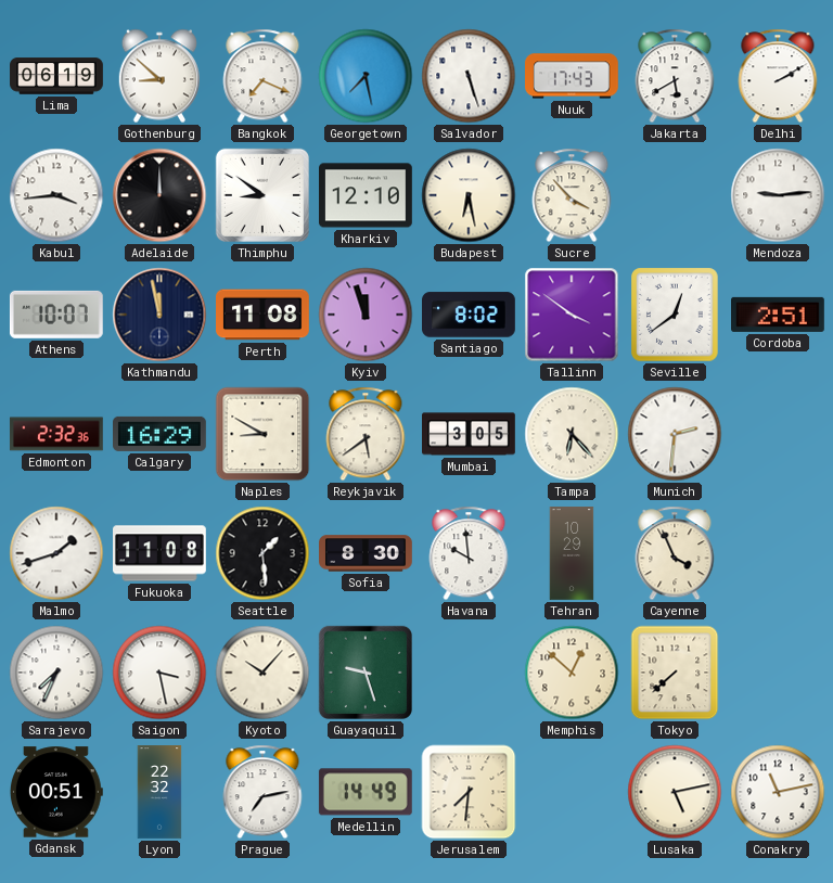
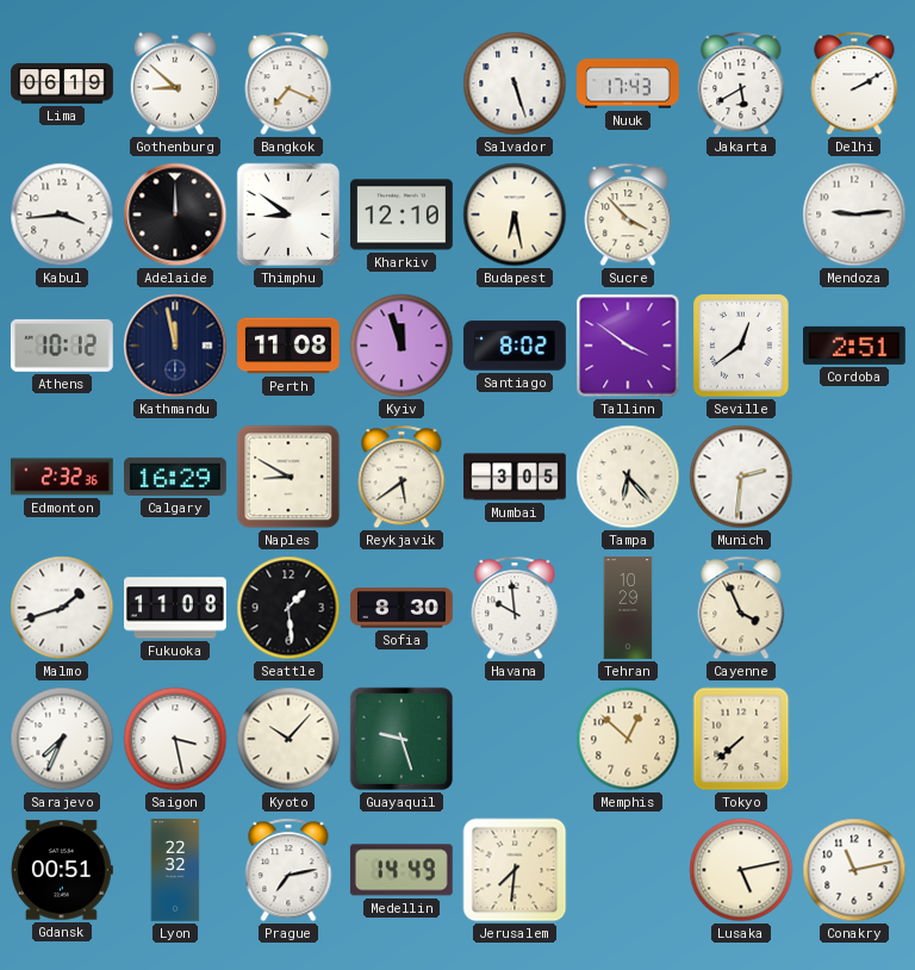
Georgetown: 7:28 -> none (366, 76)
Athens: 10:07 -> 10:12 (62, 346)
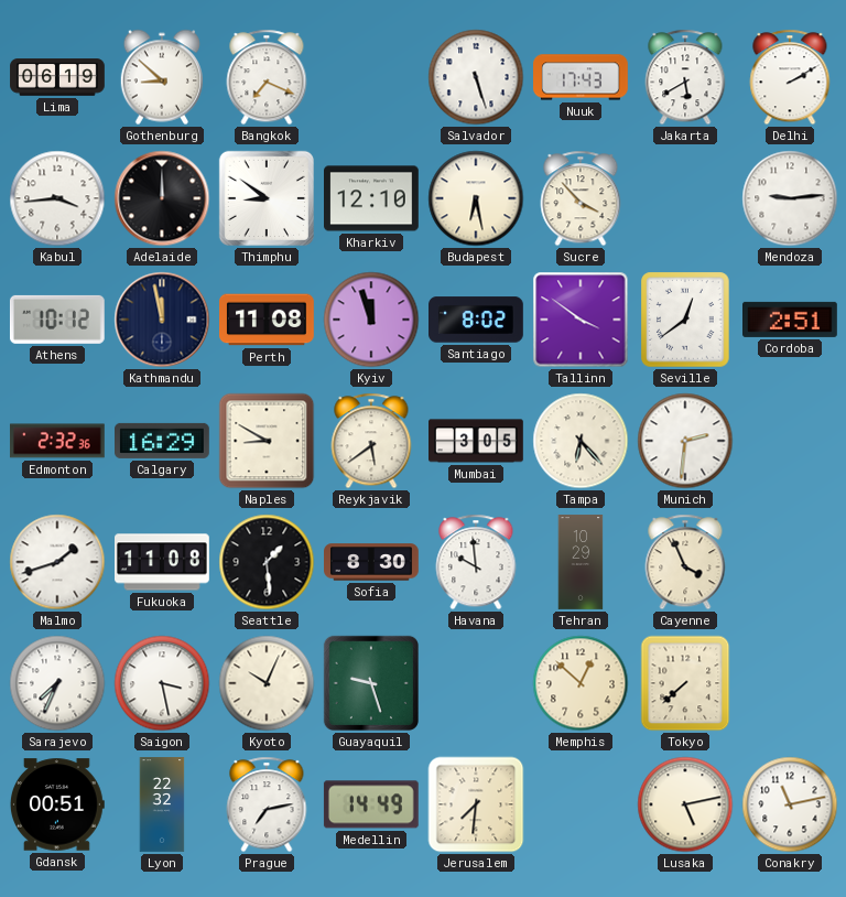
Kyoto: 10:07 -> 10:04 (267, 683)
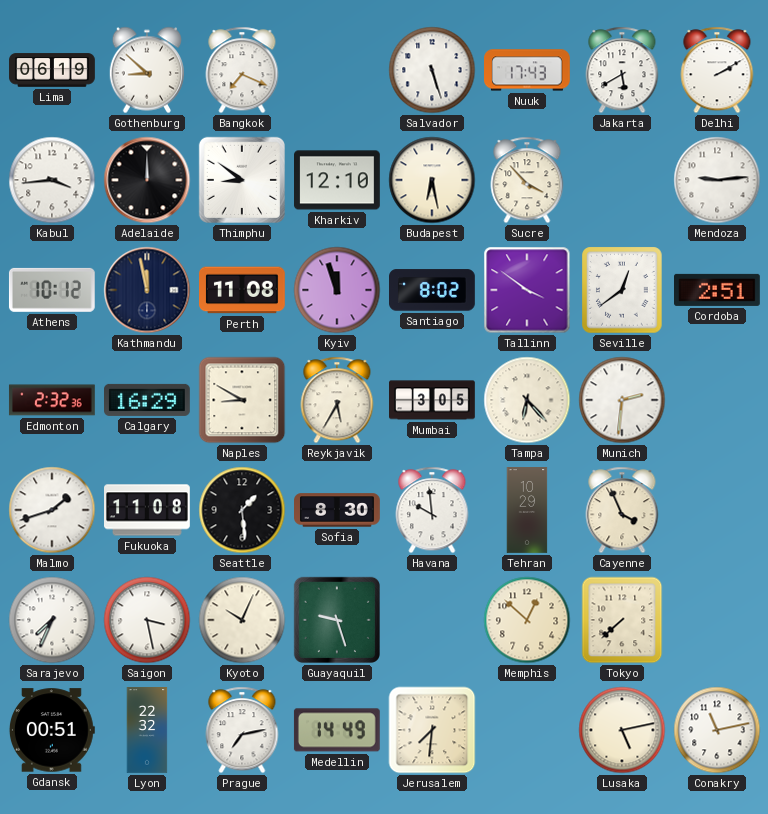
Reykjavik: 5:39 -> 5:35 (337, 400)
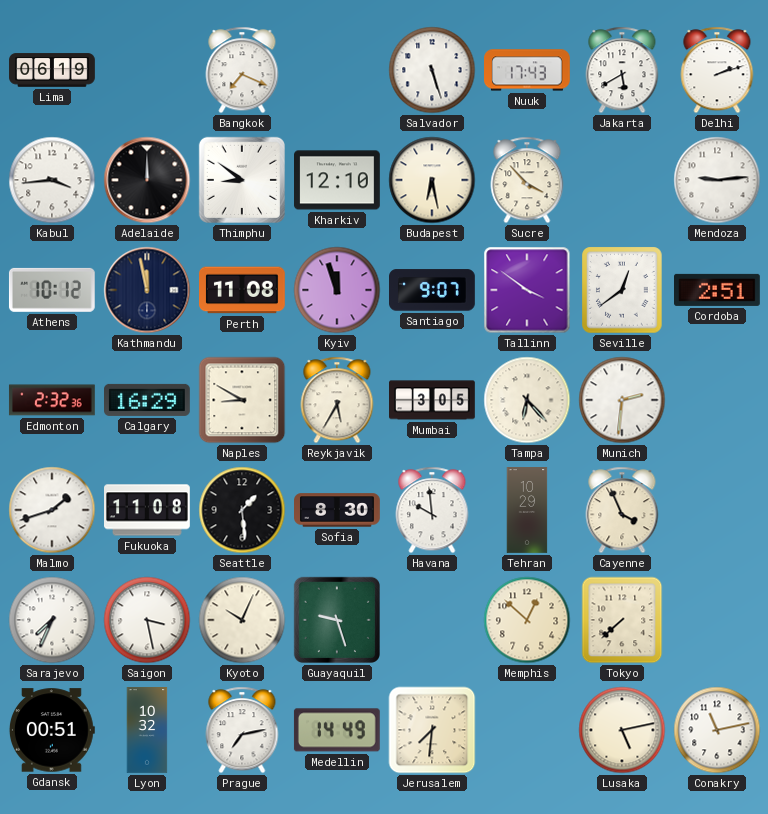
Gothenburg: 8:52 -> none (147, 70)
Delhi: 2:10 -> 2:12 (717, 70)
Santiago: 8:02 -> 9:07 (433, 290)
Lyon: 22:32 -> 10:32 (147, 730)
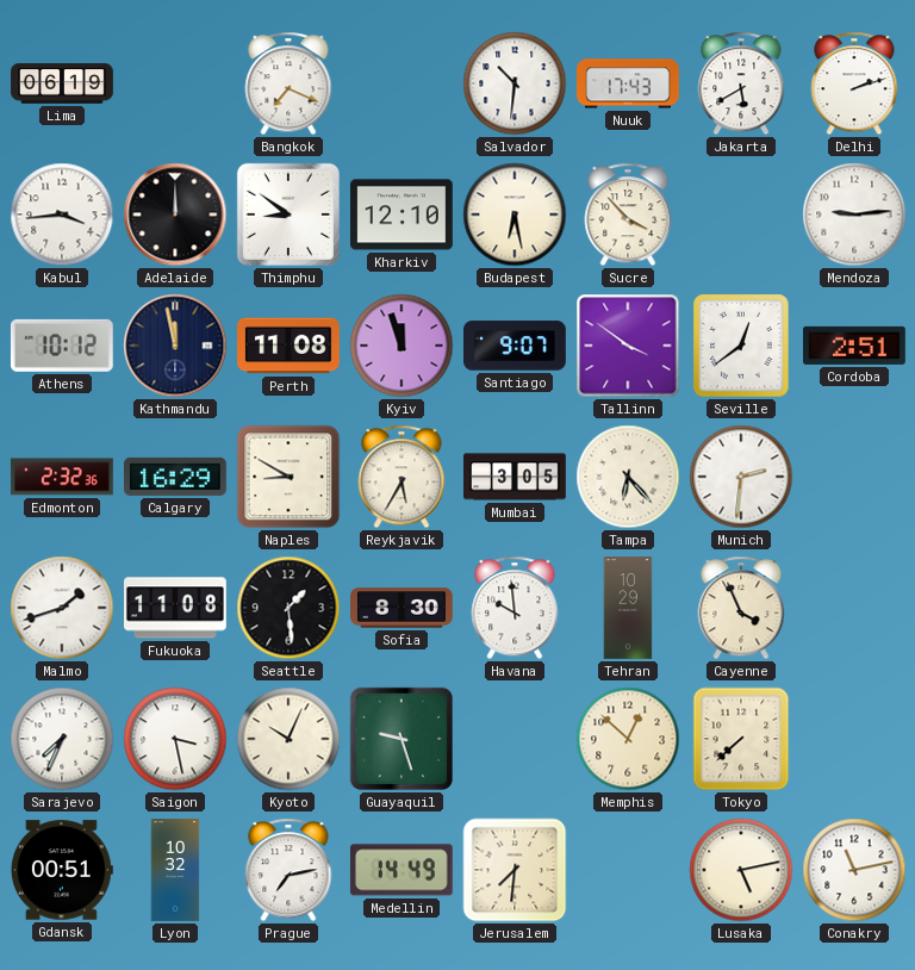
Salvador: 5:27 -> 10:31 (515, 83)
